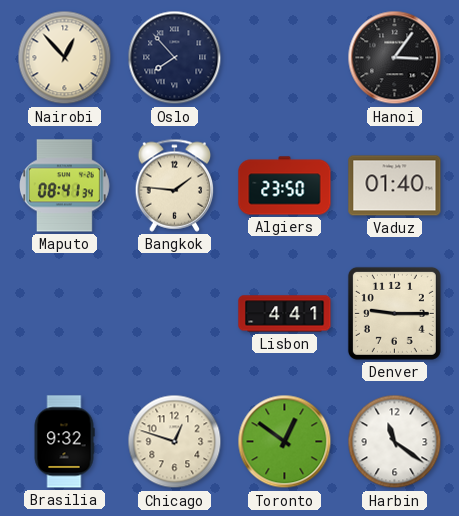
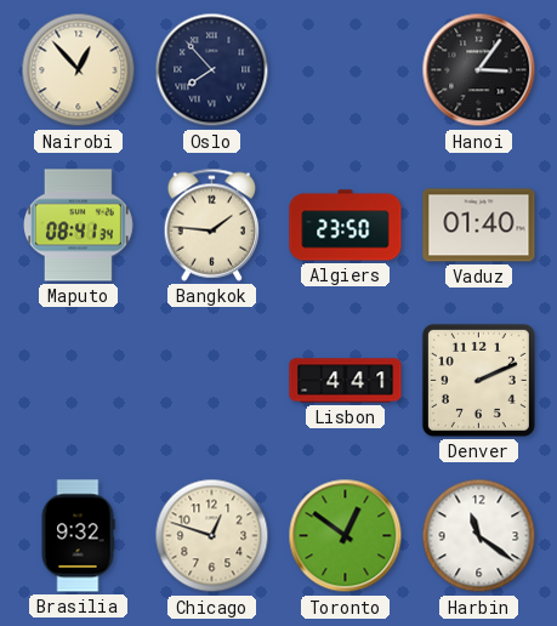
Denver: 9:15 -> 2:11 (478, 380)
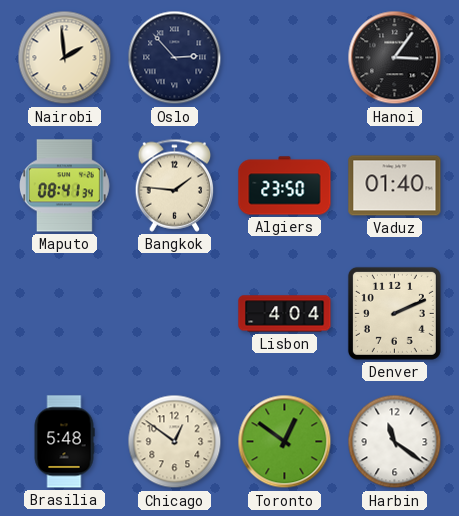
Nairobi: 12:53 -> 1:59 (65, 58)
Oslo: 7:53 -> 2:53 (175, 58)
Lisbon: 4:41 -> 4:04 (285, 314)
Brasilia: 9:32 -> 5:48 (64, 442)
Chicago: 12:48 -> 12:51 (175, 442)
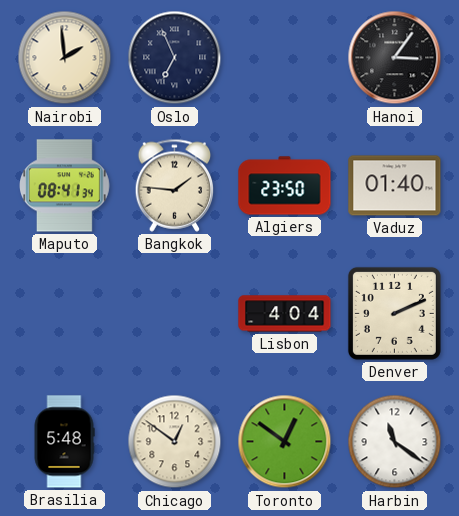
Oslo: 2:53 -> 6:56 (175, 58)
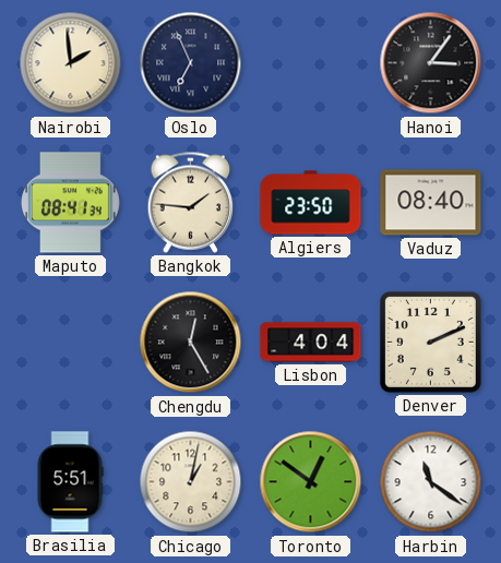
Vaduz: 01:40 -> 08:40 (431, 203)
Chengdu: none -> 12:25 (191, 343)
Brasilia: 5:48 -> 5:51 (70, 482)
Chicago: 12:51 -> 1:02 (191, 482)
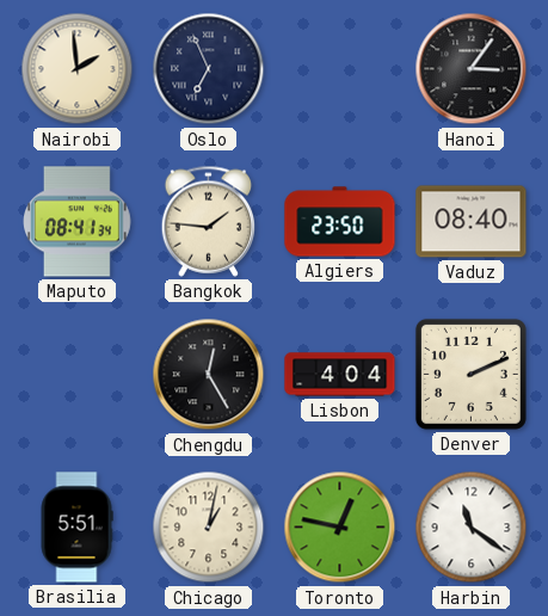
Toronto: 12:51 -> 12:47 (340, 528)
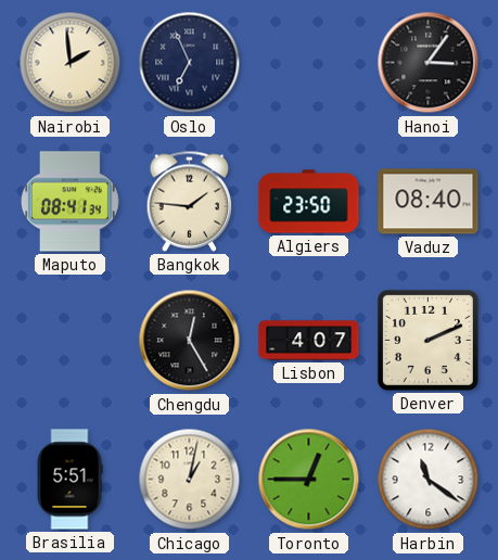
Lisbon: 4:04 -> 4:07 (309, 341)
Toronto: 12:47 -> 12:45 (309, 480)
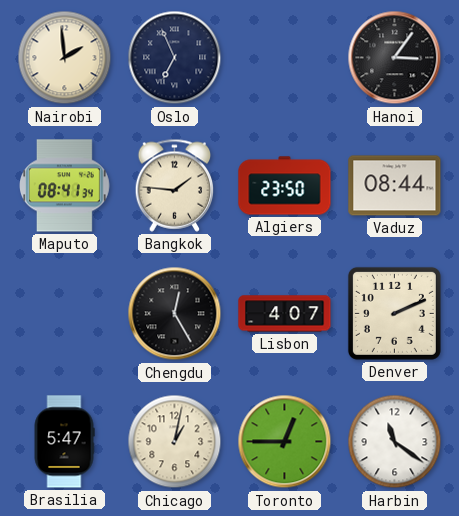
Vaduz: 08:40 -> 08:44 (395, 186)
Brasilia: 5:51 -> 5:47 (64, 442)
